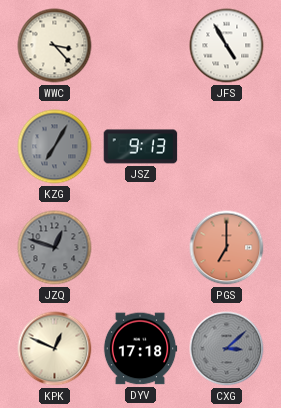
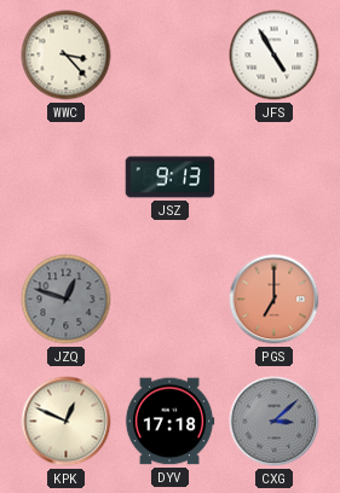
KZG: 7:05 -> none (55, 147)
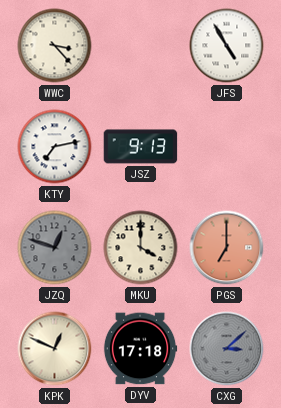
KTY: none -> 7:13 (55, 147)
MKU: none -> 4:00 (141, 248)
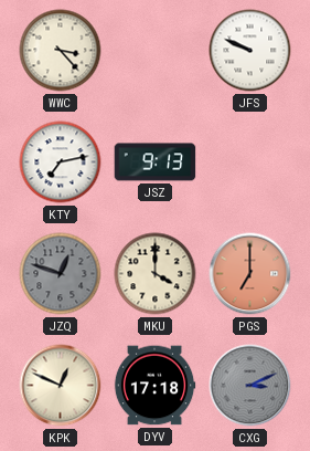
JFS: 4:55 -> 9:49 (250, 51)
CXG: 3:08 -> 3:11 (250, 386)
